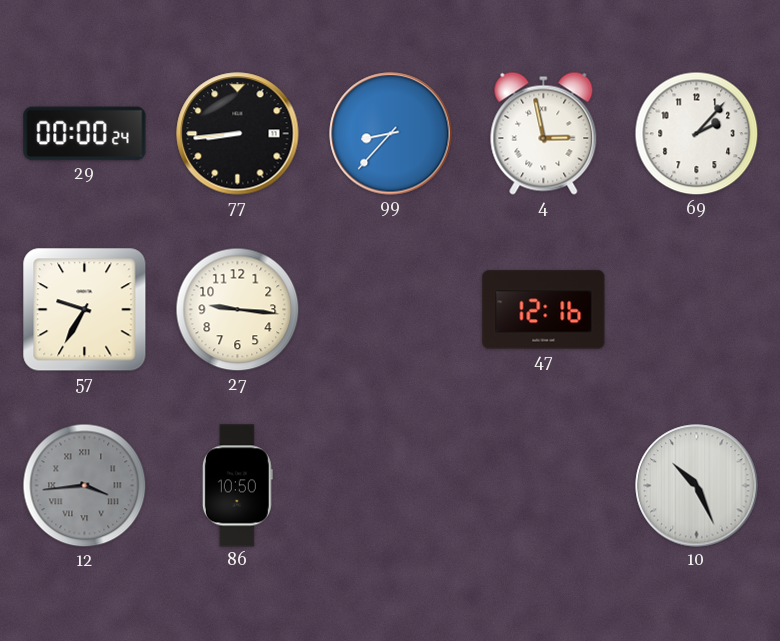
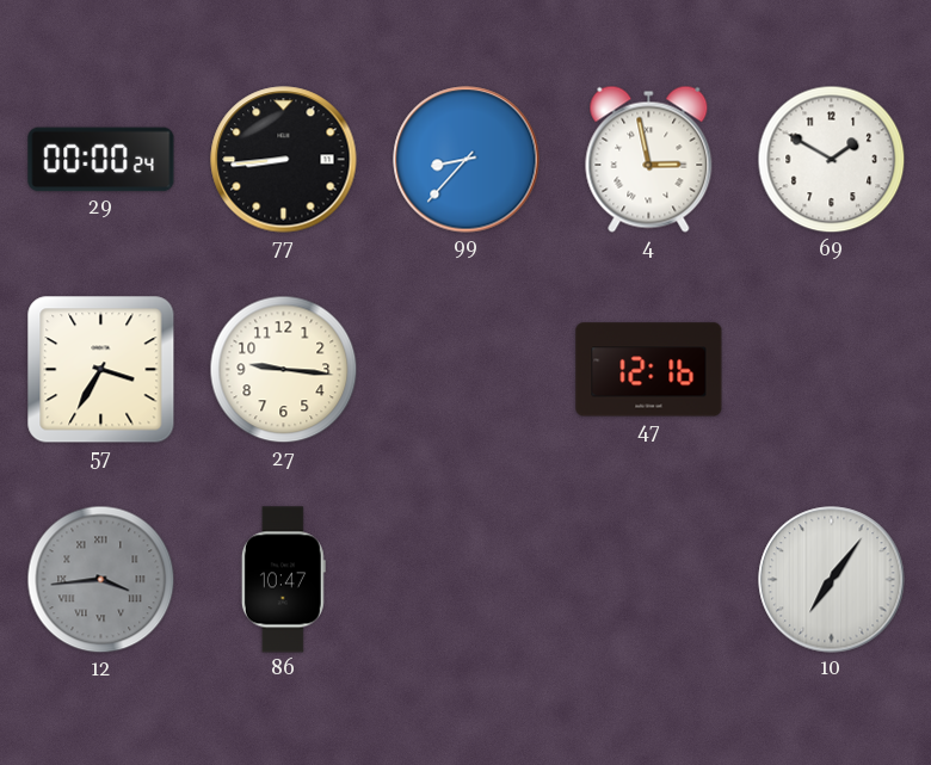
69: 2:07 -> 1:50 (832, 160)
57: 9:35 -> 3:35 (101, 370)
86: 10:50 -> 10:47 (283, 580)
10: 10:26 -> 7:06 (832, 580)
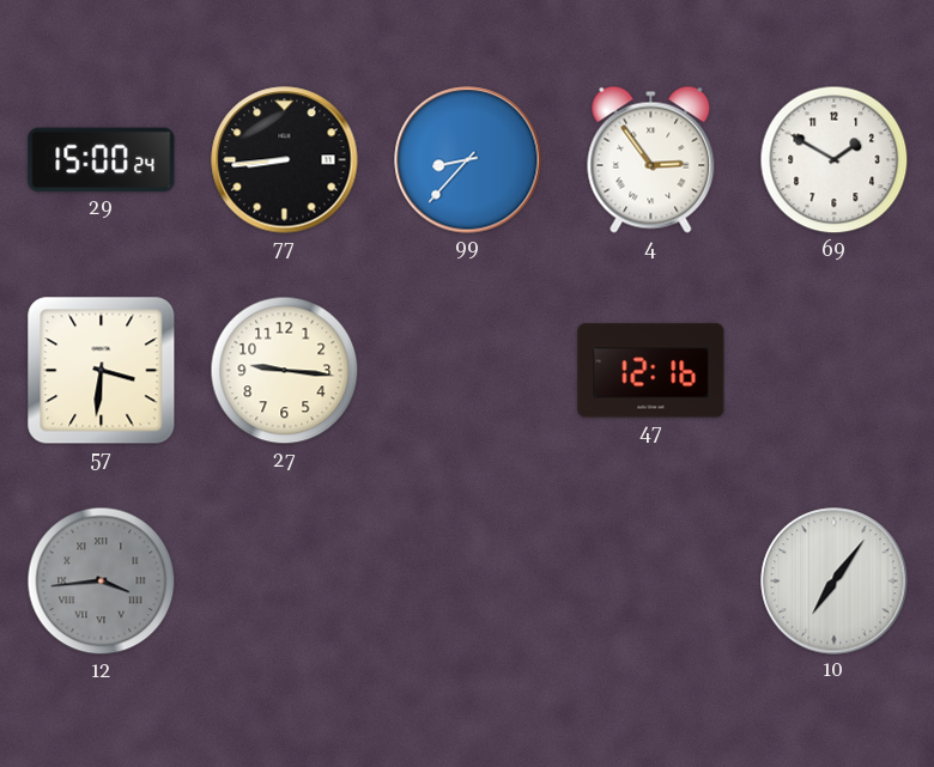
29: 00:00 -> 15:00 (102, 160)
4: 2:58 -> 2:54 (651, 159)
57: 3:35 -> 3:31 (102, 371)
86: 10:47 -> none (283, 580)
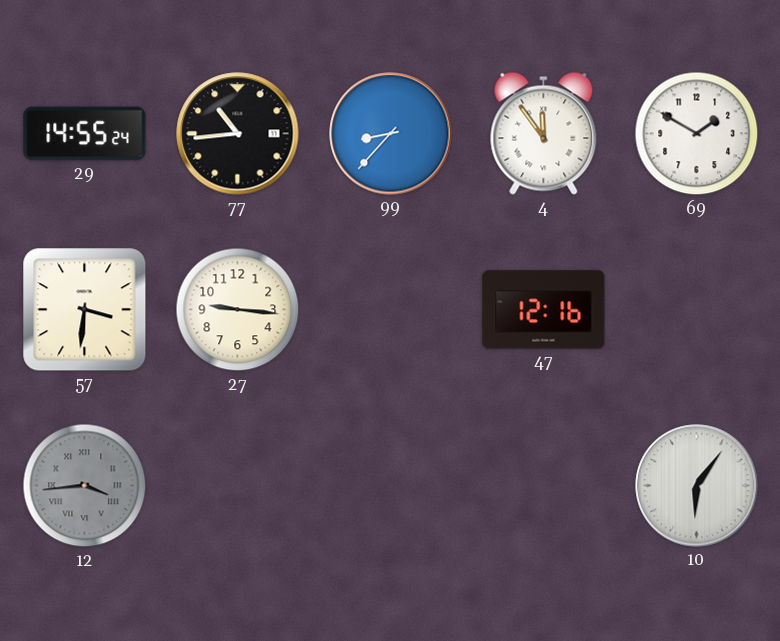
29: 15:00 -> 14:55 (85, 134)
77: 8:44 -> 10:44 (238, 134)
4: 2:54 -> 11:54 (544, 133)
10: 7:06 -> 6:06 (697, 486)
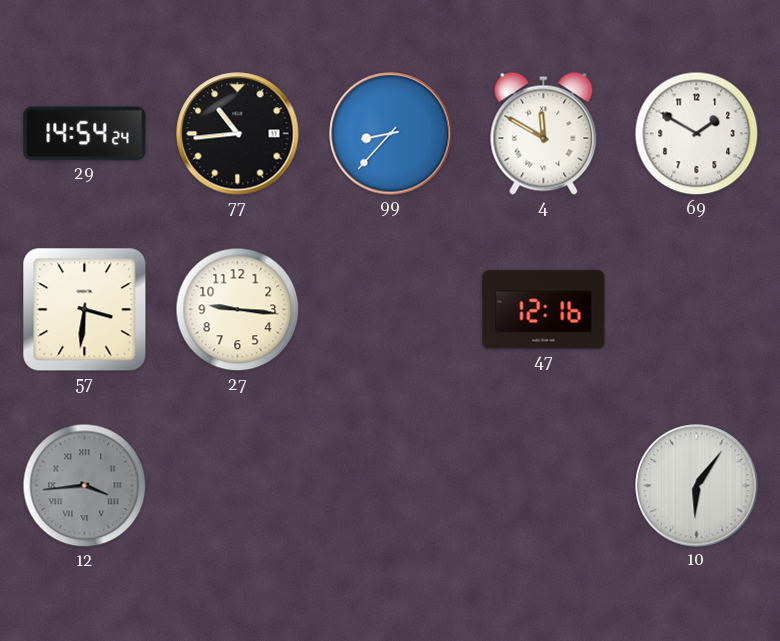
29: 14:55 -> 14:54 (85, 134)
4: 11:54 -> 11:50 (544, 133)
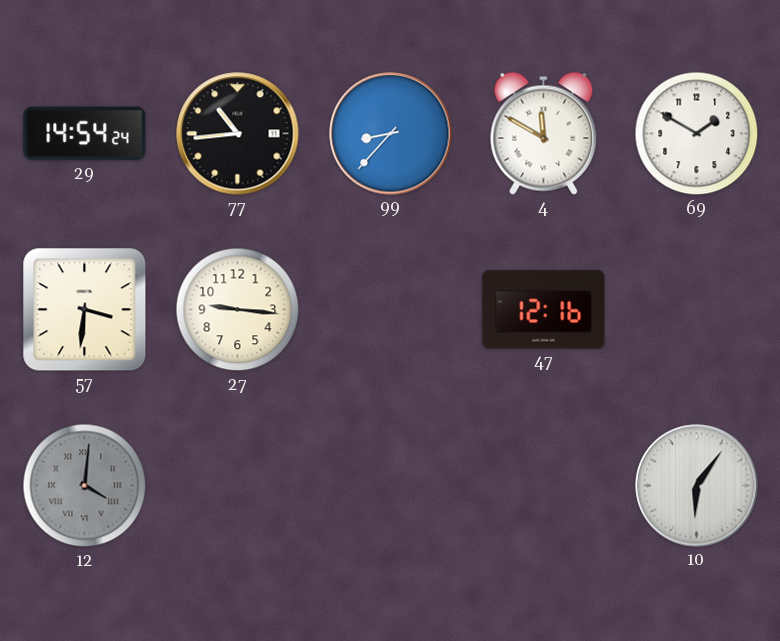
12: 3:44 -> 4:01 (85, 486)
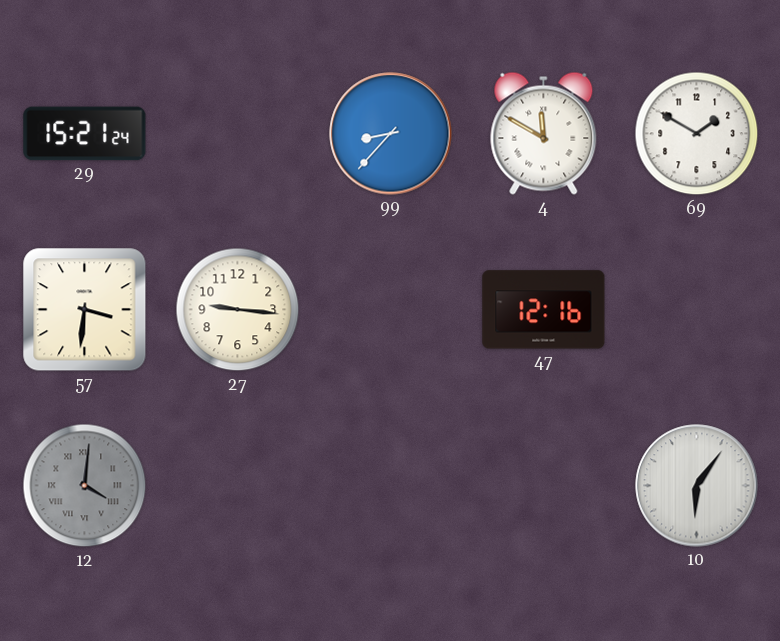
29: 14:54 -> 15:21 (85, 134)
77: 10:44 -> none (238, 134)
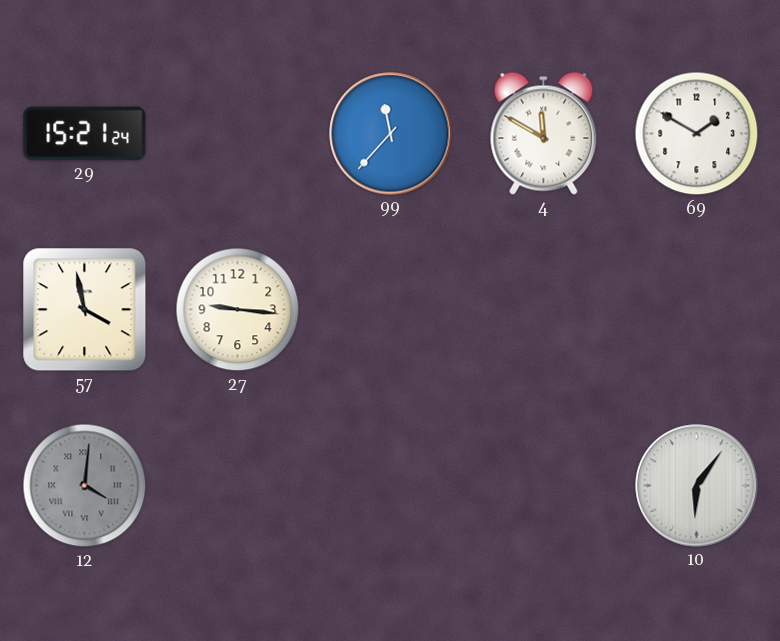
99: 8:37 -> 11:37 (391, 134)
57: 3:31 -> 3:58 (85, 310)
47: 12:16 -> none (544, 310)
